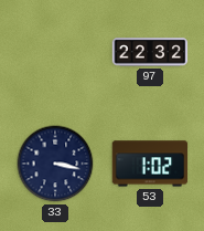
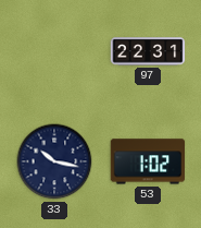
97: 22:32 -> 22:31 (148, 51)
33: 3:17 -> 10:17 (54, 161)
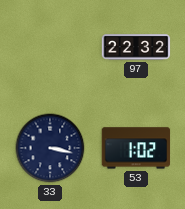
97: 22:31 -> 22:32 (136, 47)
33: 10:17 -> 3:17 (50, 148)
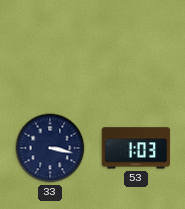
97: 22:32 -> none (136, 47)
53: 1:02 -> 1:03 (136, 148)
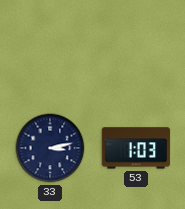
33: 3:17 -> 3:13 (50, 148)
